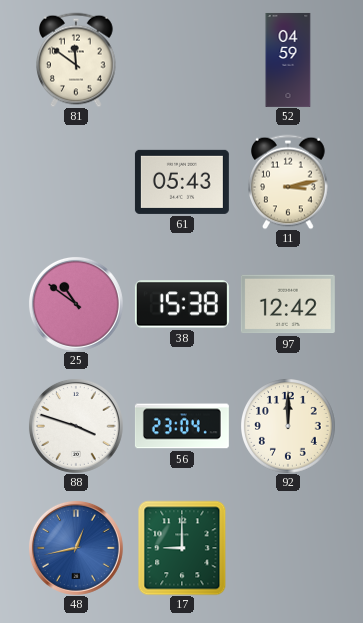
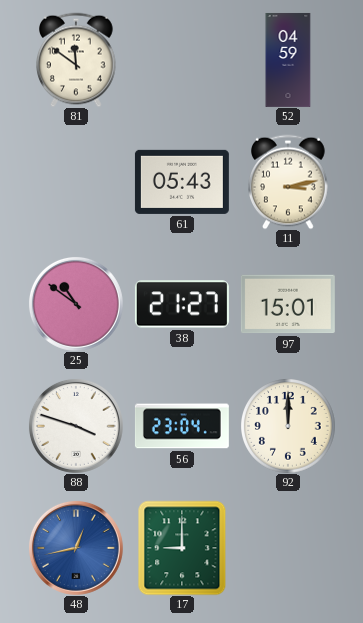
38: 15:38 -> 21:27 (182, 304)
97: 12:42 -> 15:01 (288, 304)
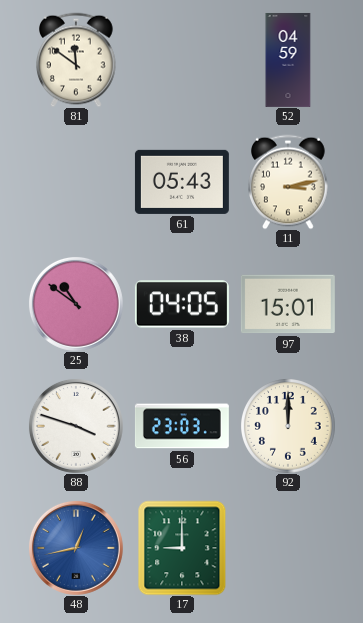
38: 21:27 -> 04:05 (182, 304)
56: 23:04 -> 23:03 (182, 426)
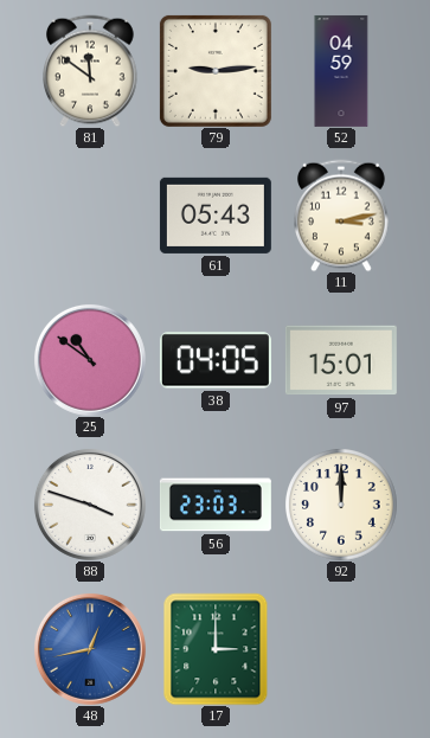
79: none -> 9:14 (216, 71)
17: 9:00 -> 3:00 (216, 649)
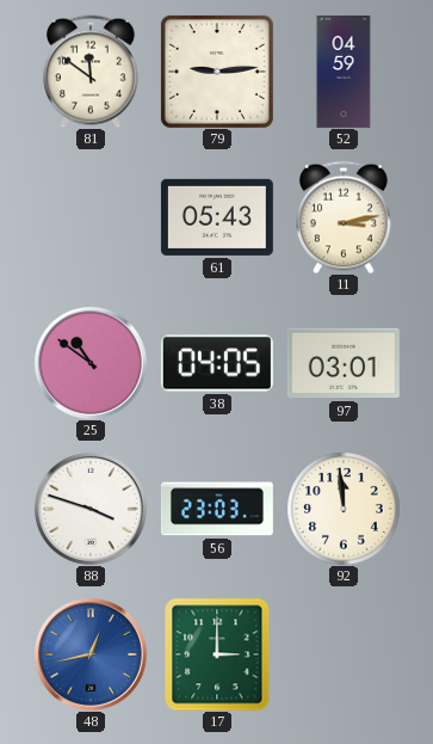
97: 15:01 -> 03:01 (344, 363)
92: 12:00 -> 11:59 (344, 509)
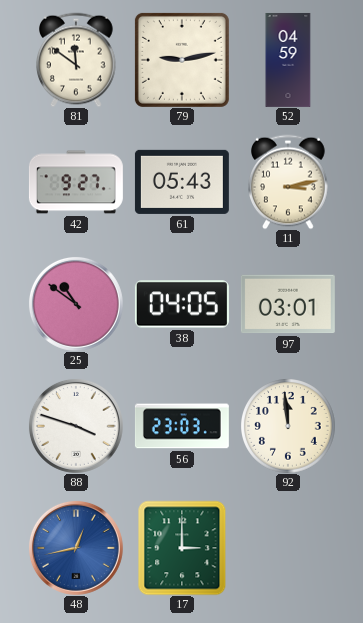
79: 9:14 -> 9:13 (182, 60)
42: none -> 9:27 (76, 182)
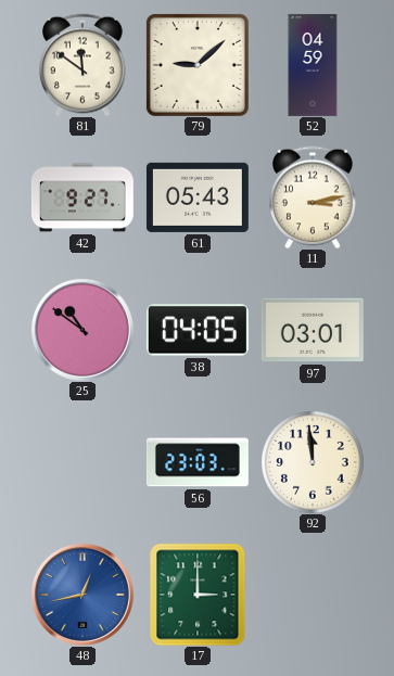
79: 9:13 -> 9:08 (198, 65)
88: 3:48 -> none (76, 426)
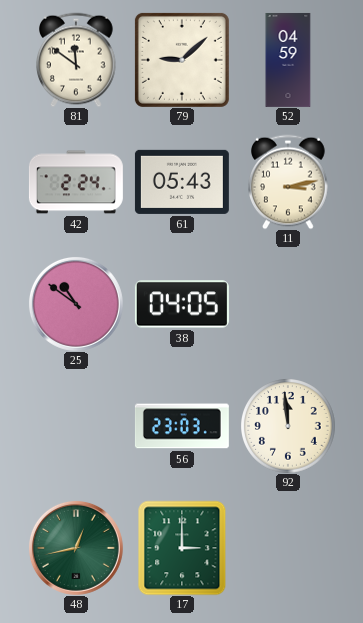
42: 9:27 -> 2:24 (76, 182)
97: 03:01 -> none (313, 330)
48 dial: blue -> green (76, 548)
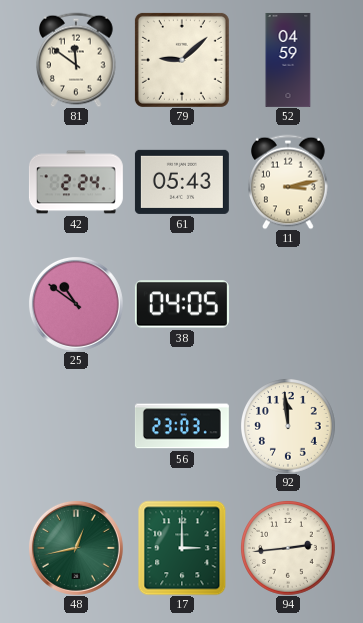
94: none -> 2:44 (288, 548)
